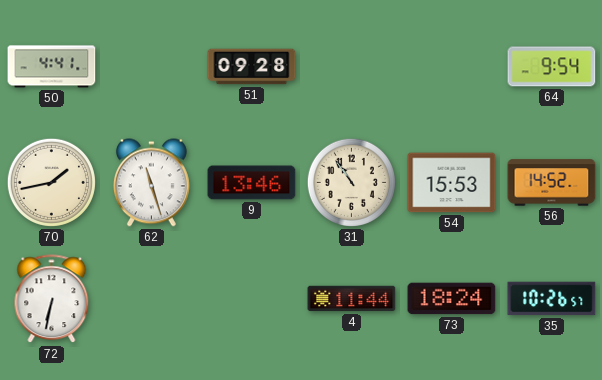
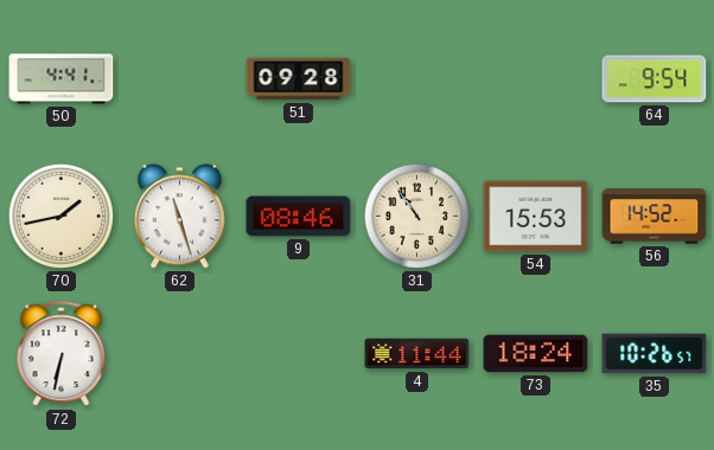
9: 13:46 -> 08:46 (299, 217)
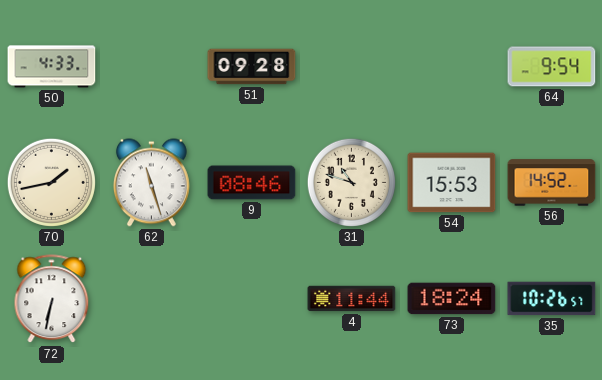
50: 4:41 -> 4:33 (52, 67)
31: 10:54 -> 10:48 (351, 182)
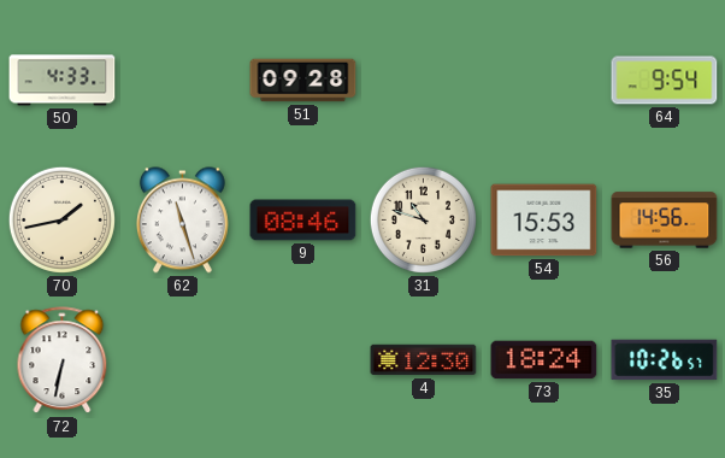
56: 14:52 -> 14:56 (665, 221)
4: 11:44 -> 12:30 (424, 360)
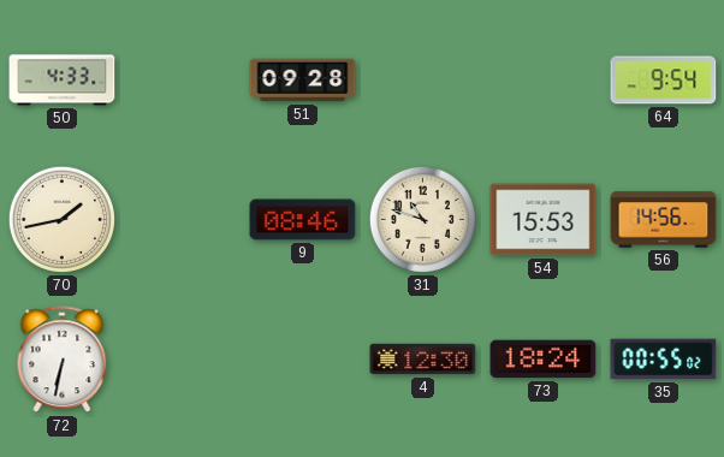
62: 11:27 -> none (182, 221)
35: 10:26 -> 00:55 (664, 360)
